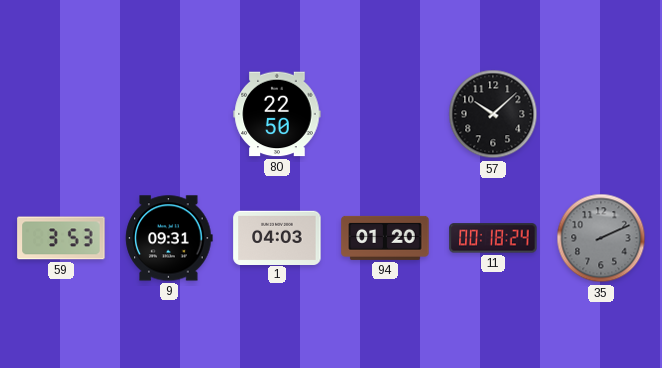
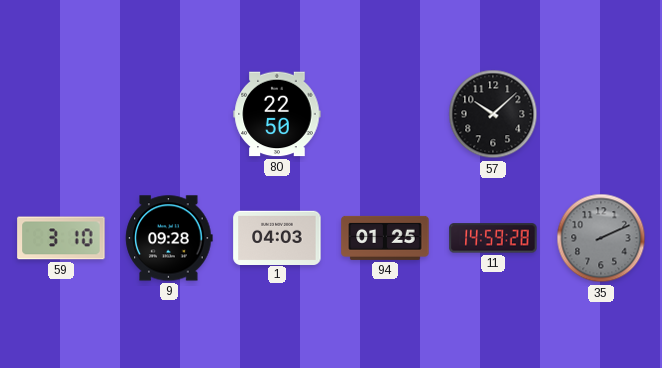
59: 3:53 -> 3:10 (61, 238)
9: 09:31 -> 09:28 (169, 238)
94: 01:20 -> 01:25 (385, 238)
11: 00:18 -> 14:59 (493, 238)
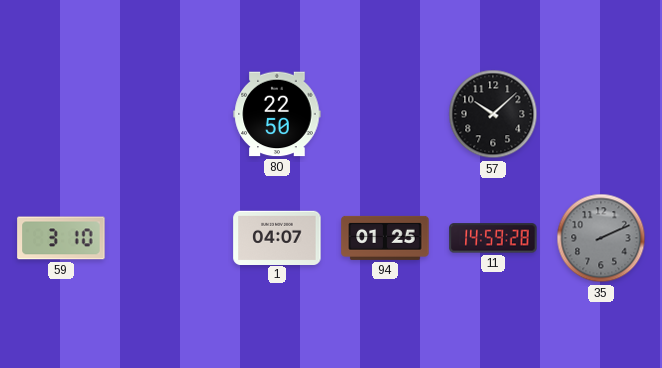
9: 09:28 -> none (169, 238)
1: 04:03 -> 04:07 (277, 237)
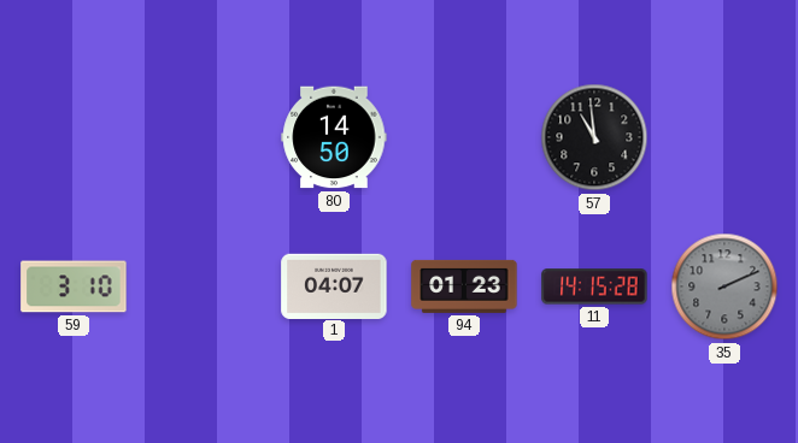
80: 22:50 -> 14:50 (334, 137)
57: 10:08 -> 10:59 (594, 137)
94: 01:25 -> 01:23 (464, 287)
11: 14:59 -> 14:15 (594, 287)
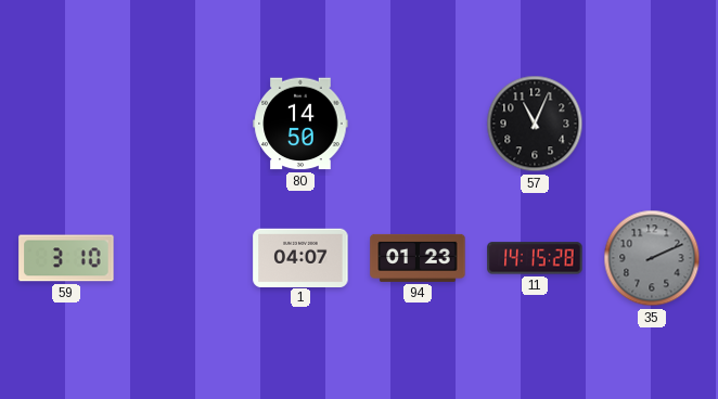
57: 10:59 -> 11:04 (535, 124)
